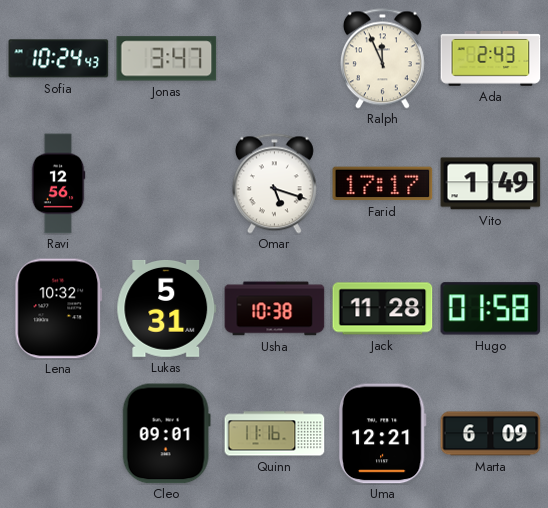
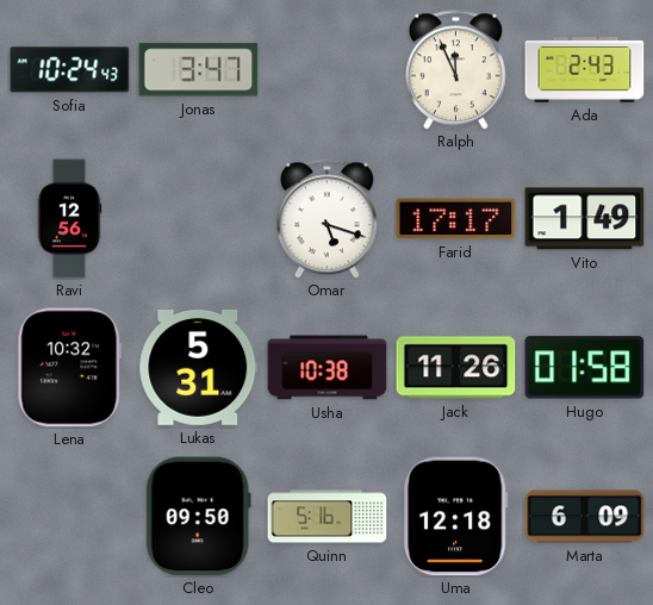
Jack: 11:28 -> 11:26 (456, 368)
Cleo: 09:01 -> 09:50 (198, 517)
Quinn: 11:16 -> 5:16 (328, 517)
Uma: 12:21 -> 12:18 (455, 517)
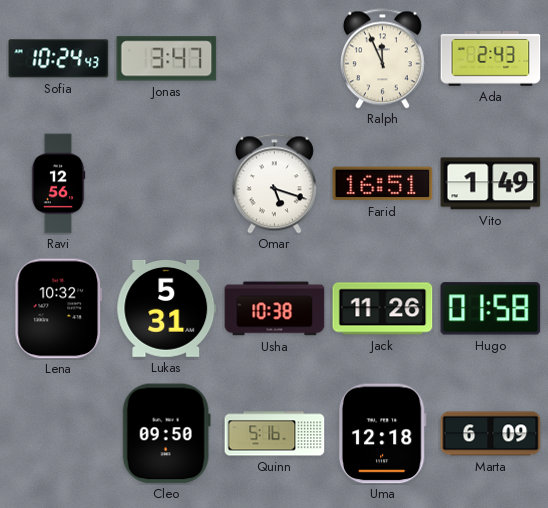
Farid: 17:17 -> 16:51 (383, 184)
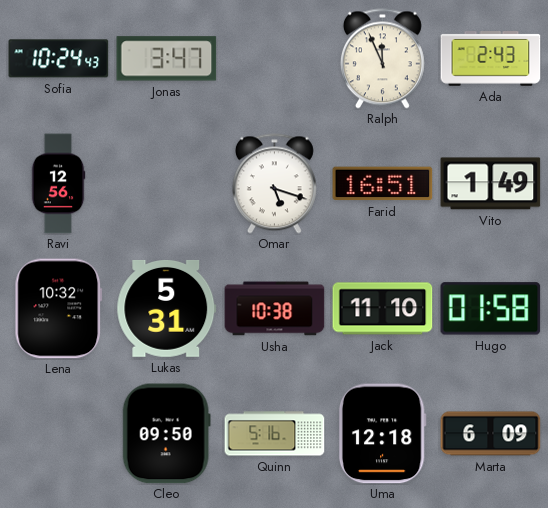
Jack: 11:26 -> 11:10 (383, 309)
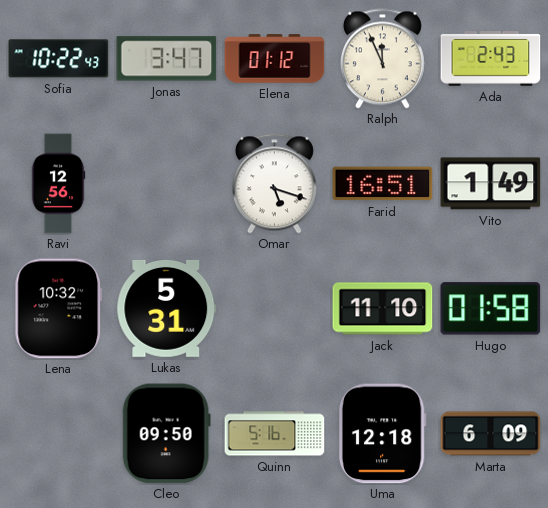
Sofia: 10:24 -> 10:22 (59, 59)
Elena: none -> 01:12 (275, 59)
Usha: 10:38 -> none (275, 309)
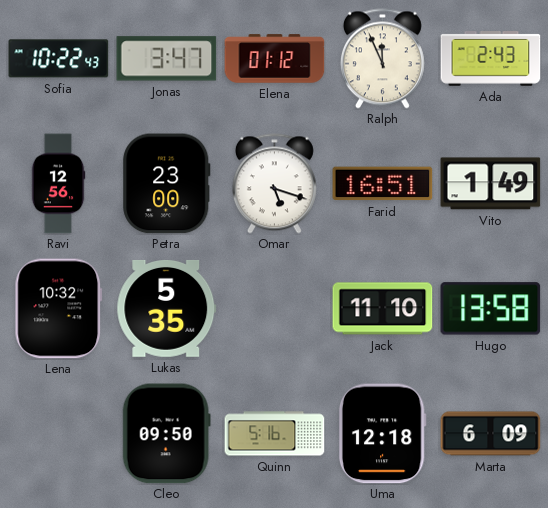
Petra: none -> 23:00 (167, 184)
Lukas: 5:31 -> 5:35 (167, 308)
Hugo: 01:58 -> 13:58 (491, 309)
